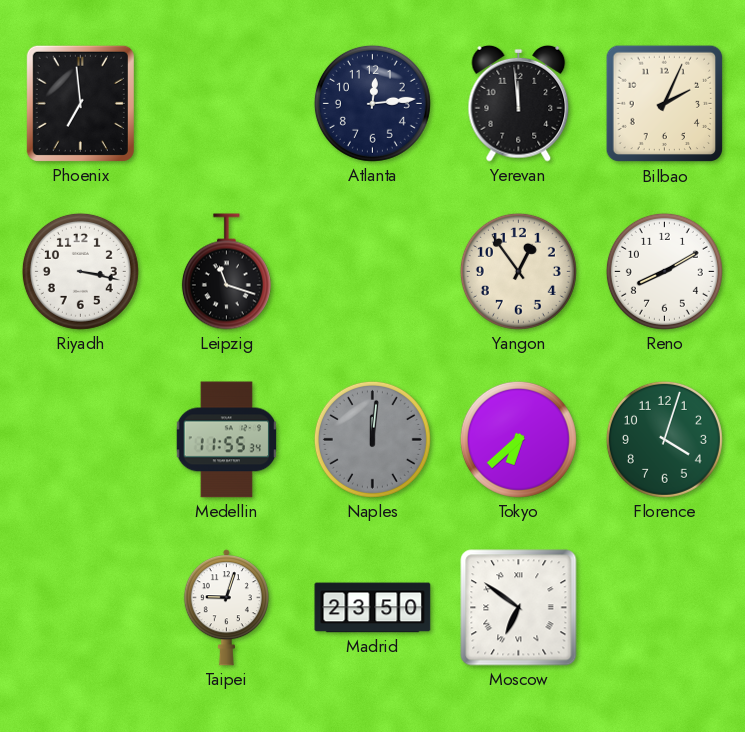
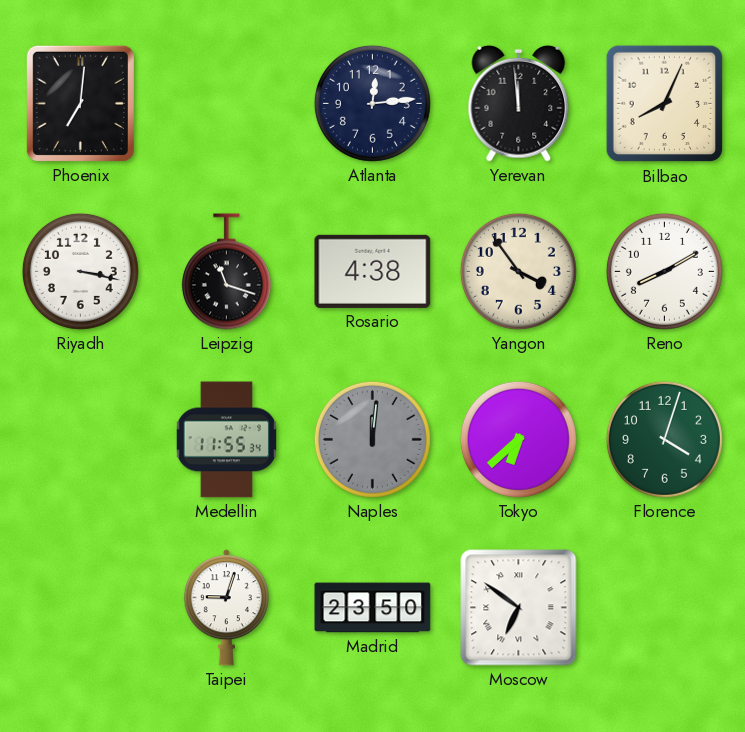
Phoenix: 6:59 -> 7:01 (80, 103)
Bilbao: 2:04 -> 8:04 (665, 104)
Rosario: none -> 4:38 (373, 271)
Yangon: 12:54 -> 3:54 (518, 271)
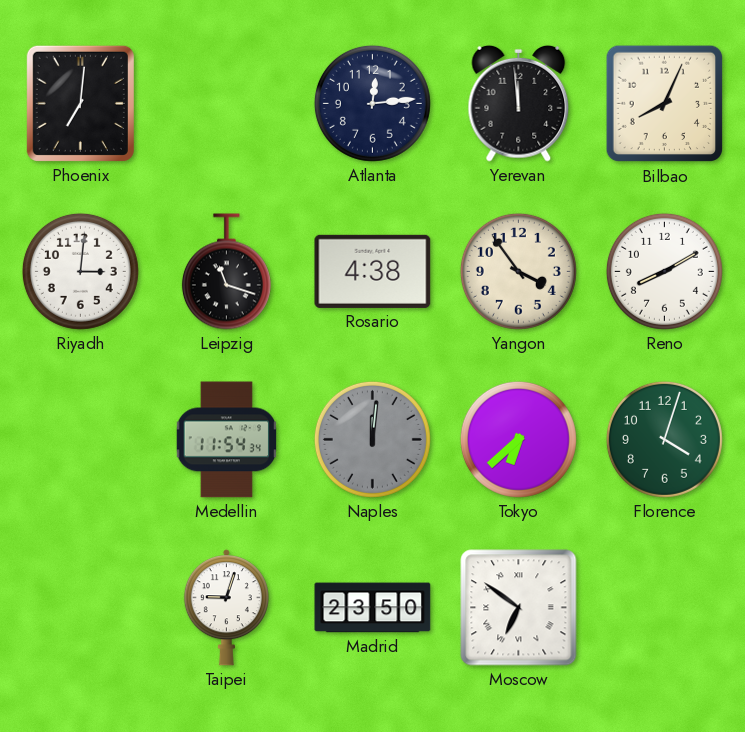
Riyadh: 3:17 -> 3:01 (80, 271)
Medellin: 11:55 -> 11:54 (226, 440)
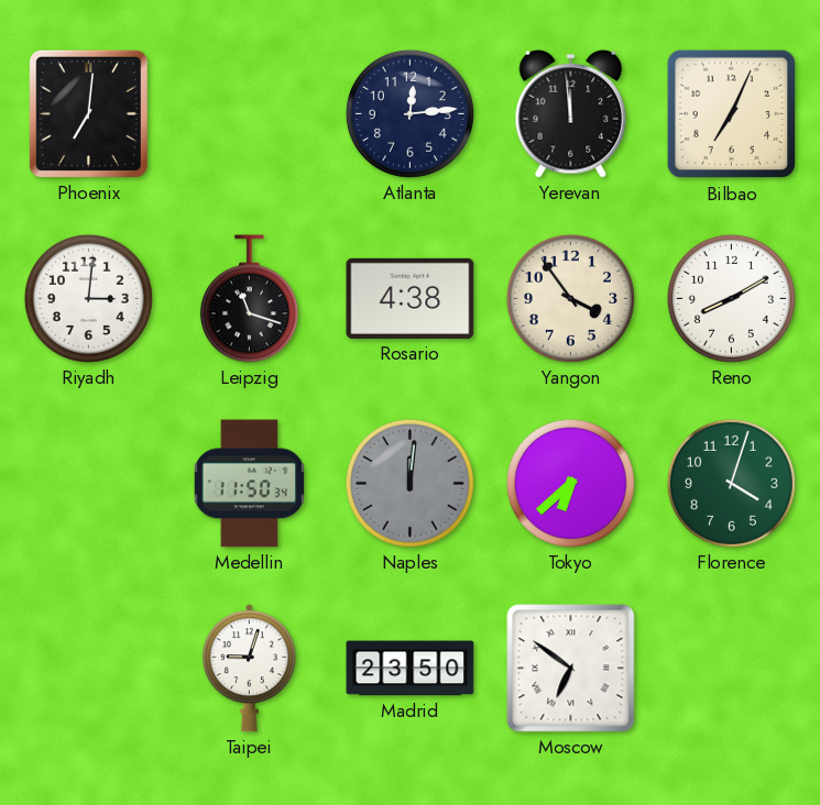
Bilbao: 8:04 -> 7:04 (732, 114)
Medellin: 11:54 -> 11:50 (249, 484)
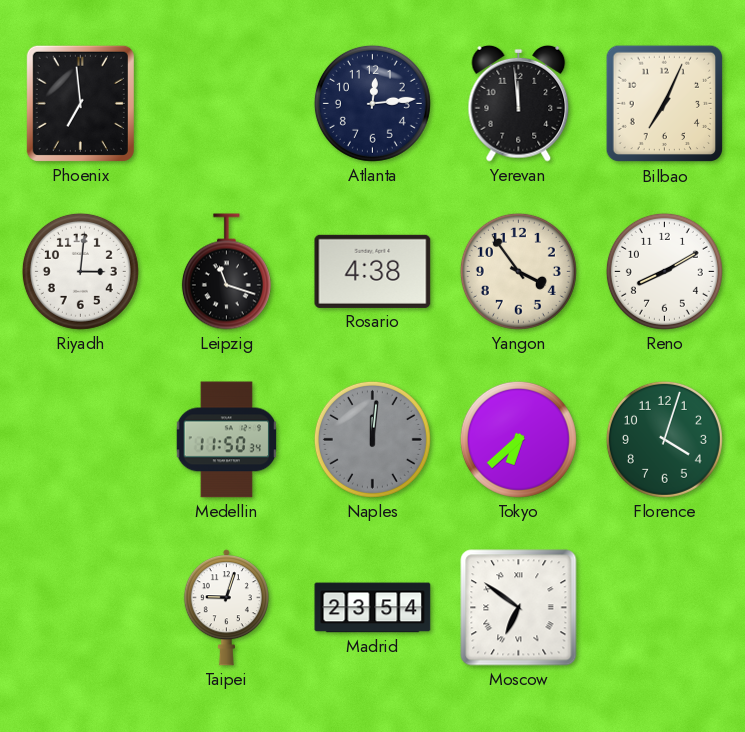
Phoenix: 7:01 -> 6:59 (80, 103)
Madrid: 23:50 -> 23:54 (373, 608)
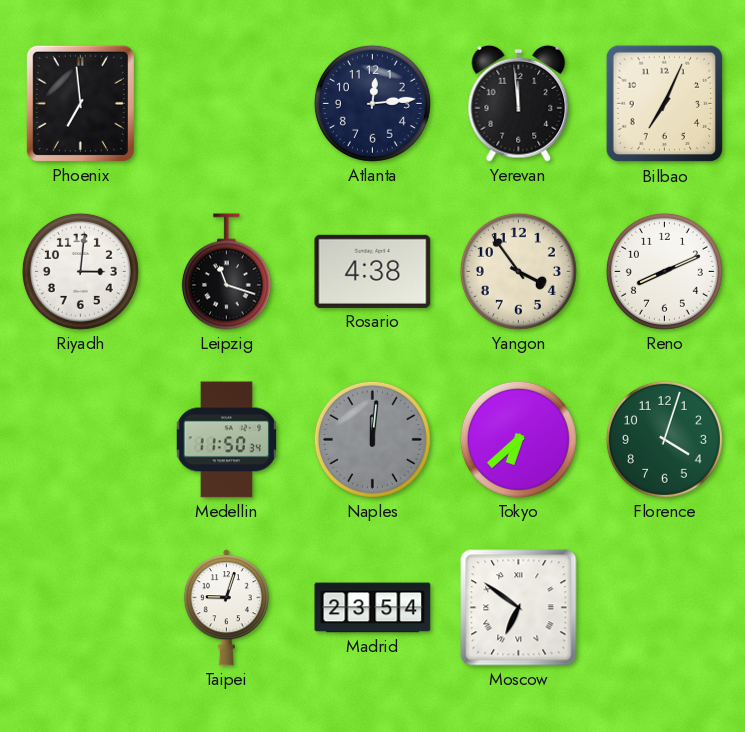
Reno: 8:10 -> 8:11 (664, 271)
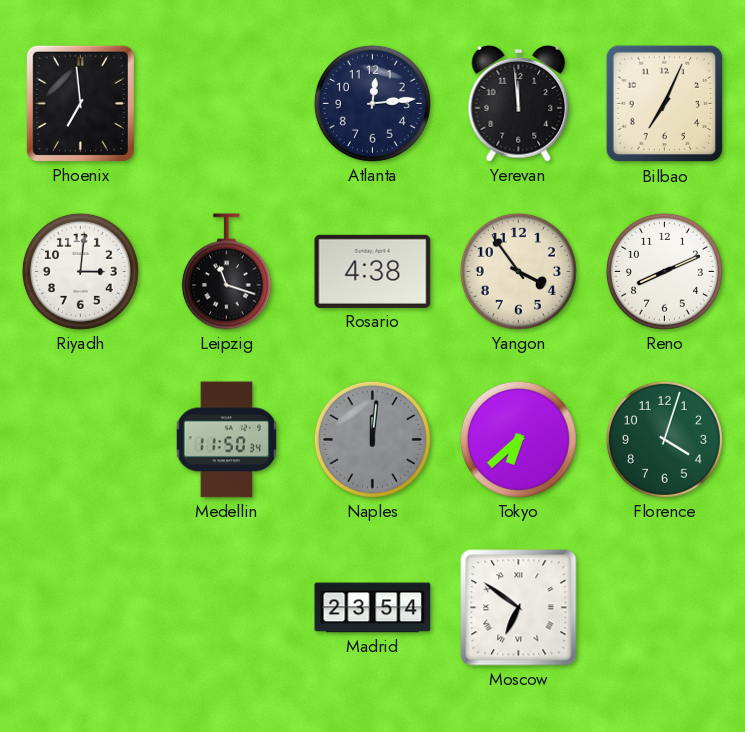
Taipei: 9:03 -> none (226, 608)
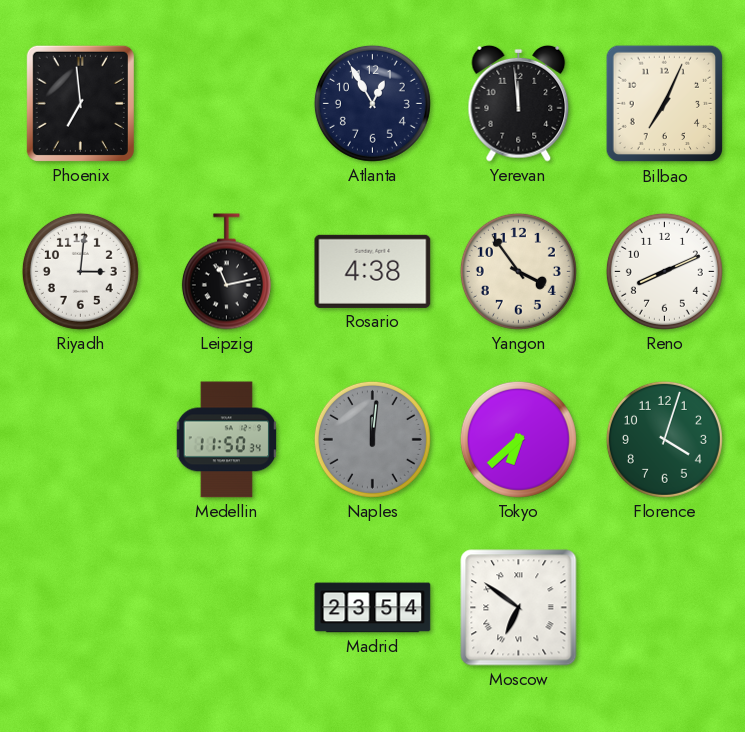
Atlanta: 12:14 -> 12:55 (372, 103)
Leipzig: 11:18 -> 11:13 (226, 272)
